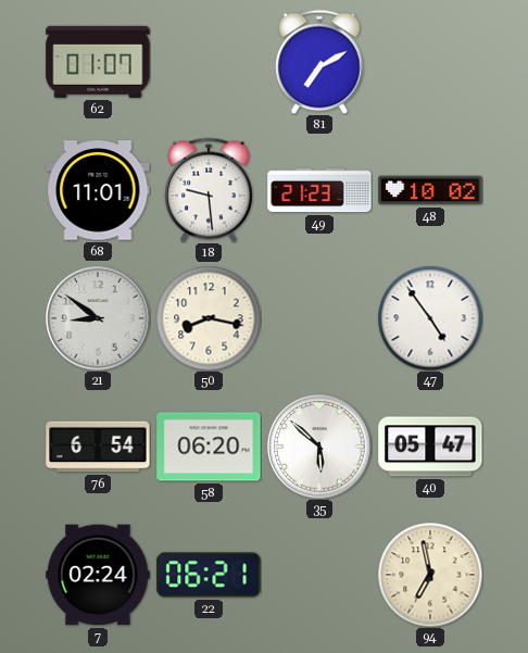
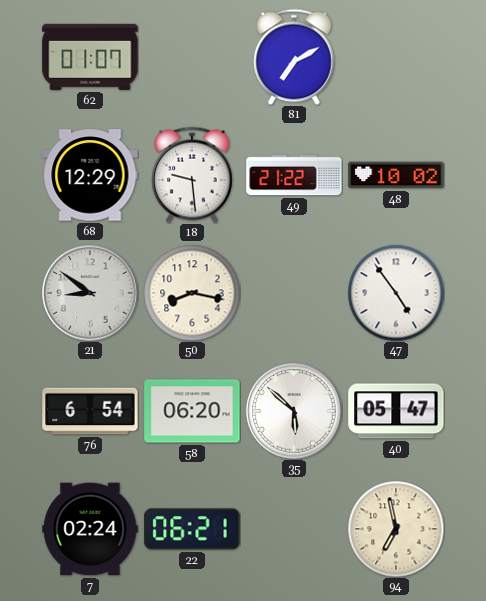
68: 11:01 -> 12:29 (90, 175)
49: 21:23 -> 21:22 (294, 175)
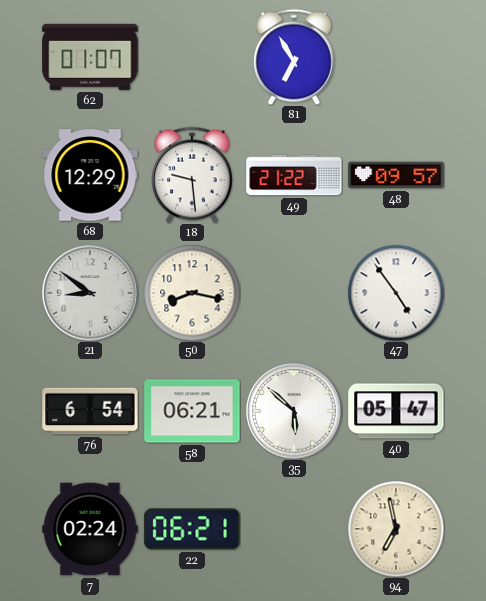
81: 7:10 -> 6:55 (294, 57)
48: 10:02 -> 09:57 (396, 175)
58: 06:20 -> 06:21 (192, 411)
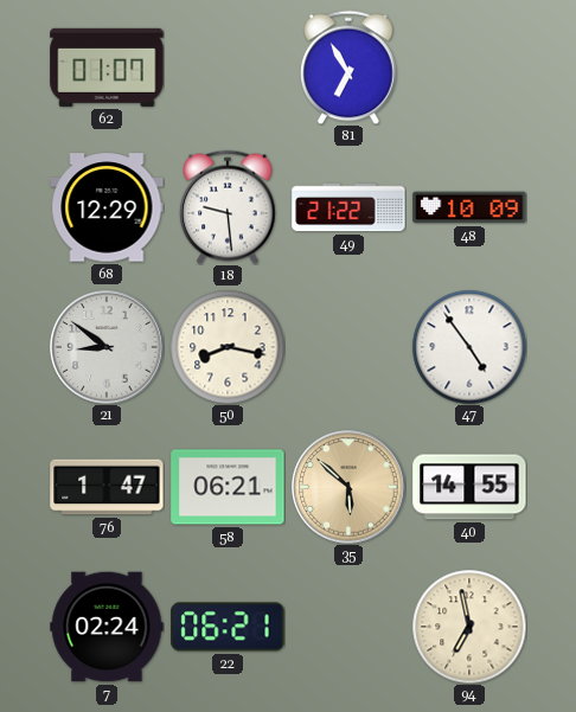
48: 09:57 -> 10:09 (469, 207)
76: 6:54 -> 1:47 (107, 487)
35 dial: white -> champagne (348, 487)
40: 05:47 -> 14:55 (469, 487)
